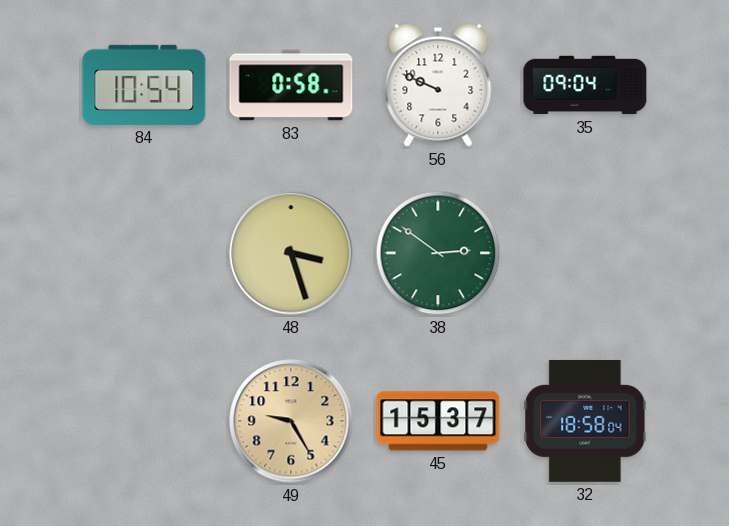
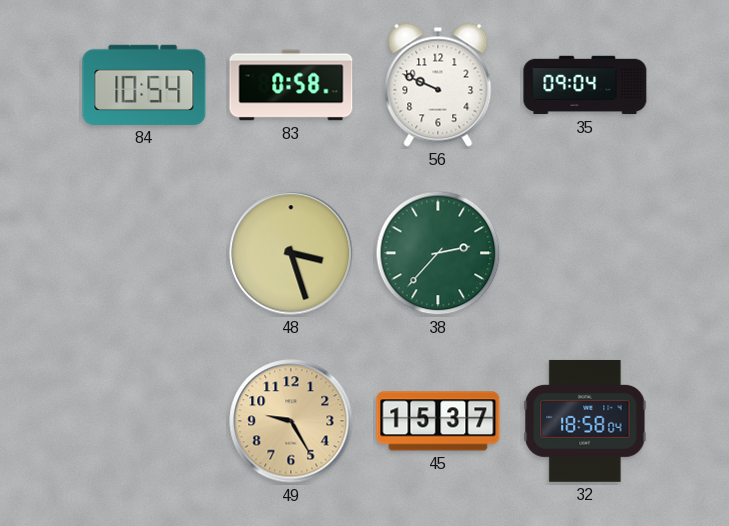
38: 2:51 -> 2:37 (438, 253)
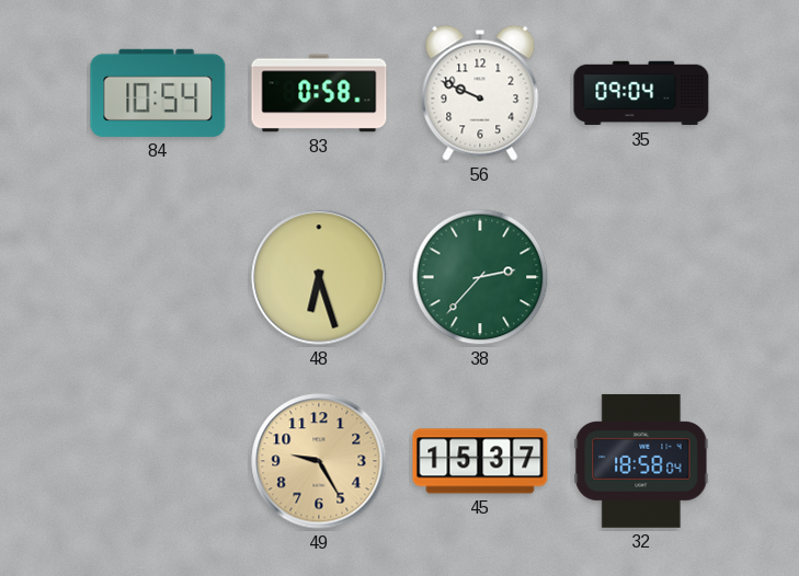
48: 3:27 -> 6:27 (319, 277)
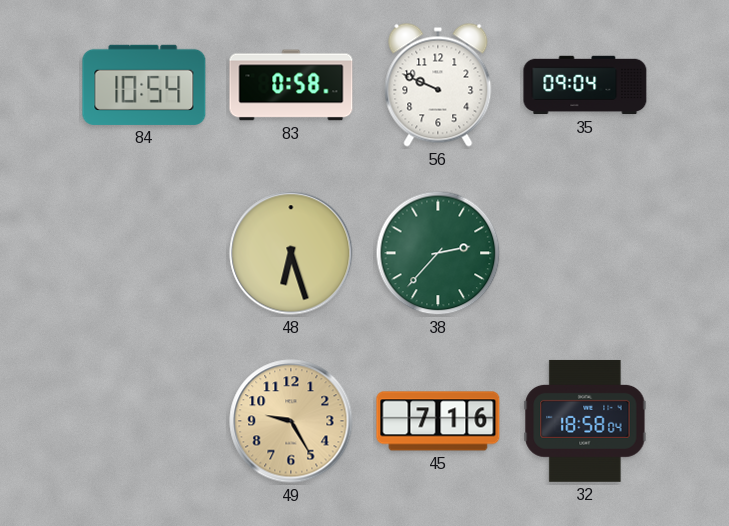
45: 15:37 -> 7:16 (438, 421)
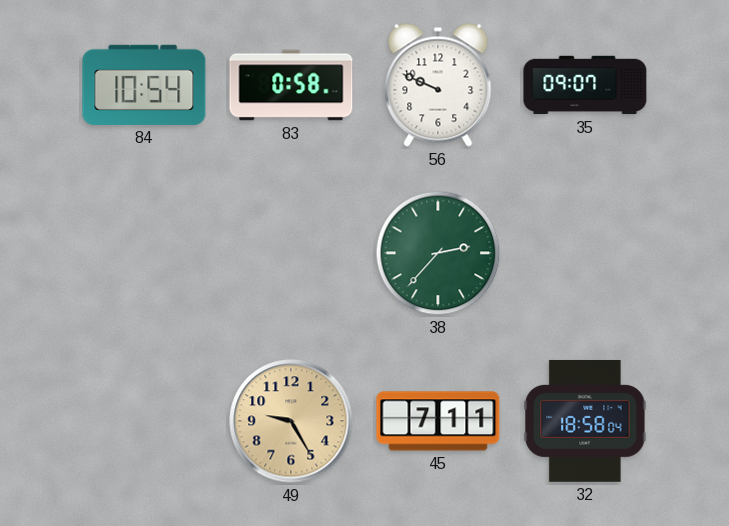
35: 09:04 -> 09:07 (585, 85)
48: 6:27 -> none (291, 253)
45: 7:16 -> 7:11 (438, 421)
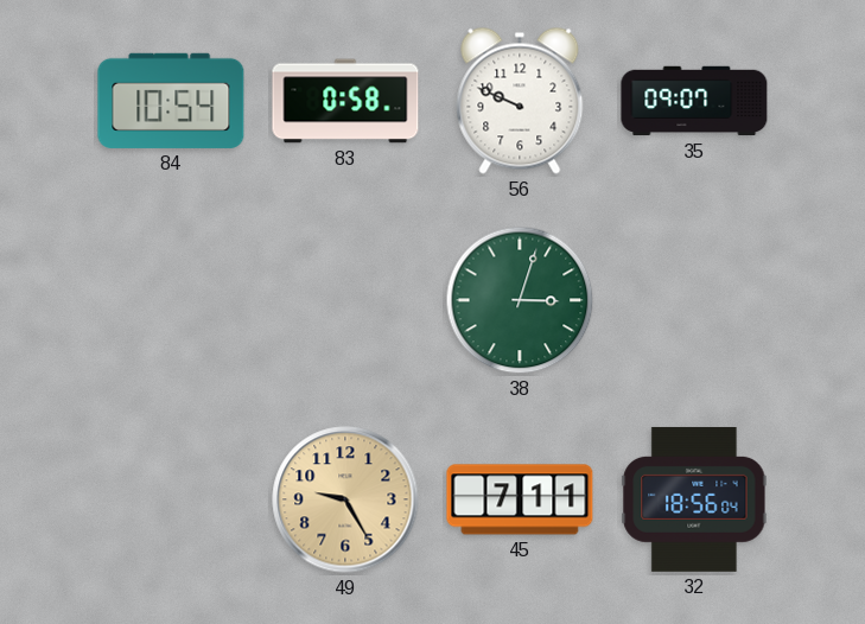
38: 2:37 -> 3:03 (520, 300)
32: 18:58 -> 18:56 (694, 499)
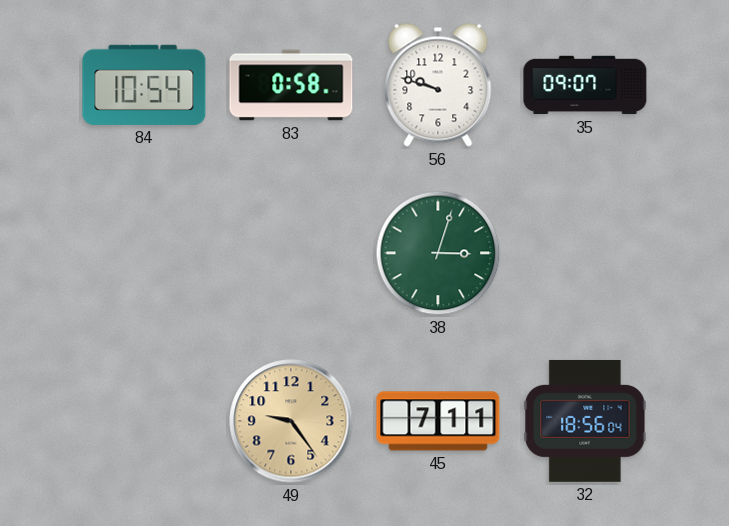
56: 9:49 -> 9:48 (438, 85)
49: 9:25 -> 9:24 (291, 421)
